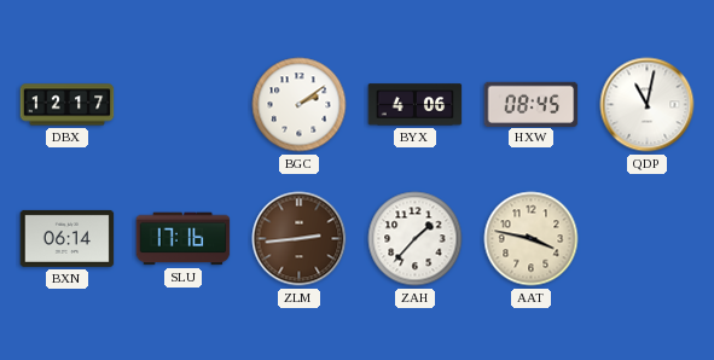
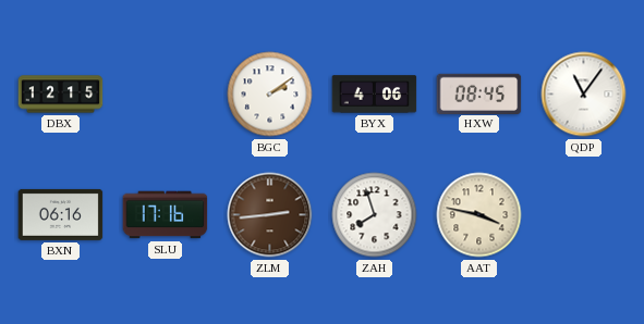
DBX: 12:17 -> 12:15 (61, 95)
QDP: 11:02 -> 11:06 (584, 95)
BXN: 06:14 -> 06:16 (61, 214)
ZAH: 1:37 -> 7:57 (375, 215)
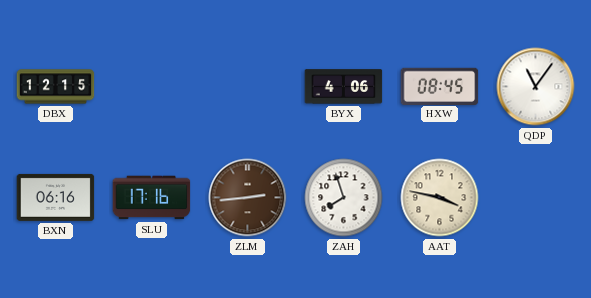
BGC: 2:09 -> none (270, 95)
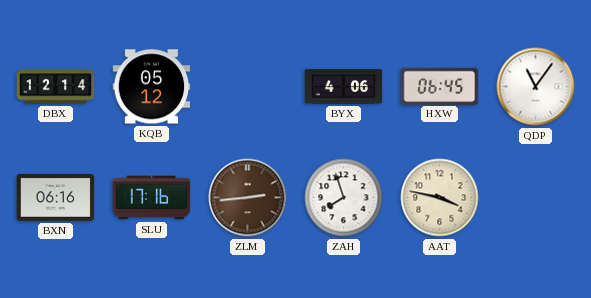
DBX: 12:15 -> 12:14 (56, 87)
KQB: none -> 05:12 (152, 87)
HXW: 08:45 -> 06:45 (440, 86)
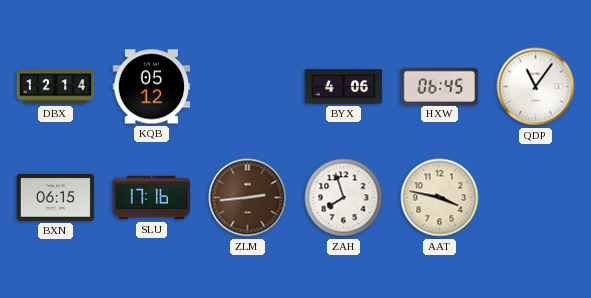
BXN: 06:16 -> 06:15 (56, 197)
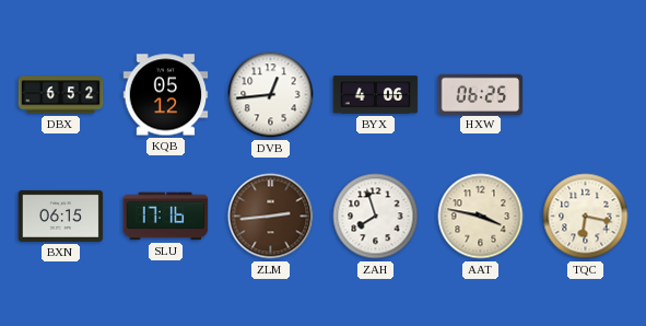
DBX: 12:14 -> 6:52 (61, 95)
DVB: none -> 12:44 (271, 95)
HXW: 06:45 -> 06:25 (481, 94)
QDP: 11:06 -> none (536, 87)
TQC: none -> 6:17 (586, 217)
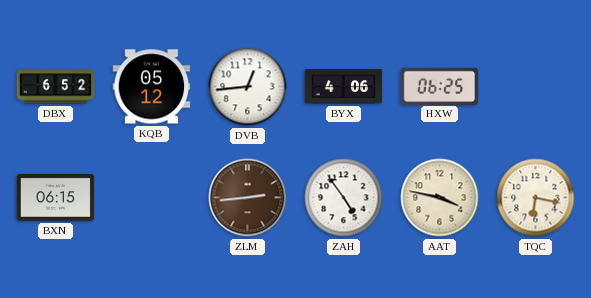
SLU: 17:16 -> none (166, 217)
ZAH: 7:57 -> 4:54 (344, 198)
